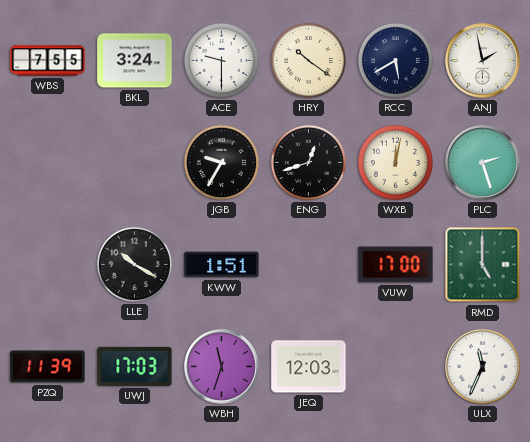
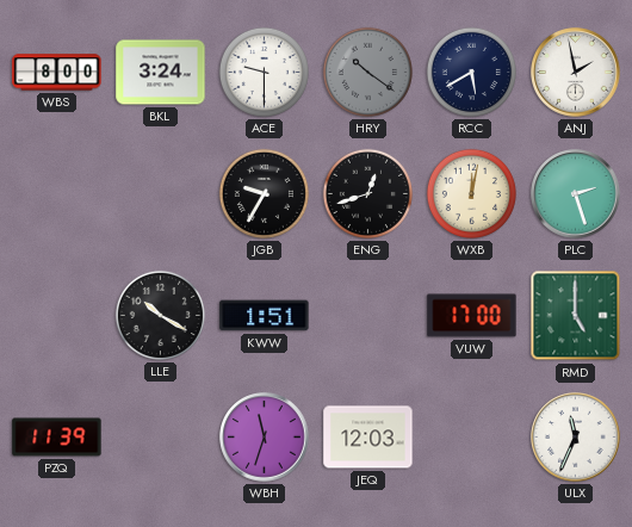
WBS: 7:55 -> 8:00 (57, 73)
HRY dial: cream -> grey (367, 72)
UWJ: 17:03 -> none (135, 366)
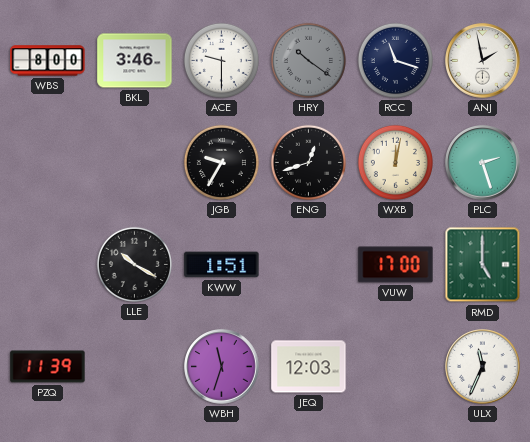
BKL: 3:24 -> 3:46 (135, 61)
RCC: 5:40 -> 11:18 (395, 60)
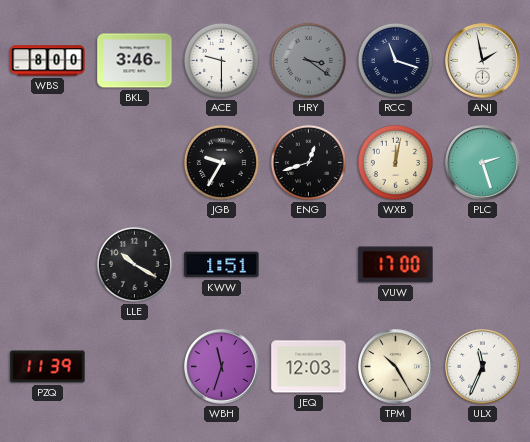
HRY: 10:21 -> 3:21 (308, 60)
RMD: 5:00 -> none (483, 265)
TPM: none -> 10:25 (396, 367)
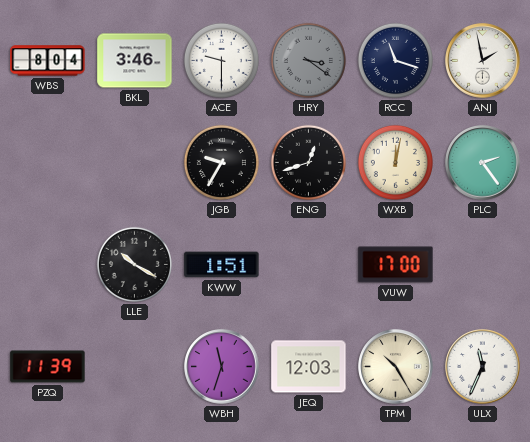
WBS: 8:00 -> 8:04 (48, 61)
PLC: 2:27 -> 2:24 (483, 163)
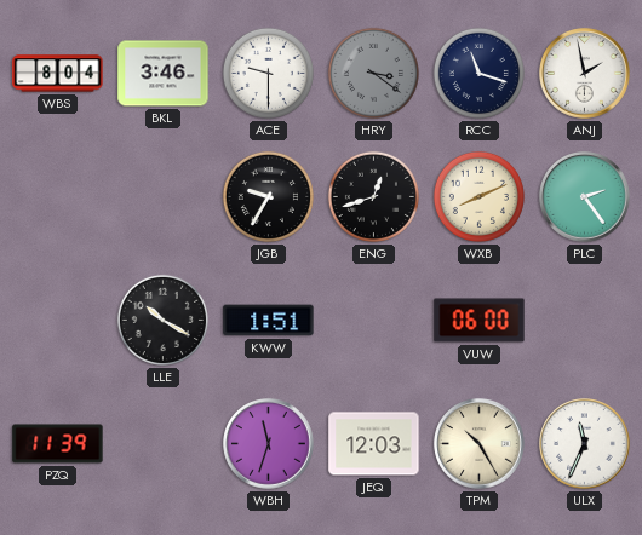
WXB: 12:02 -> 8:11 (478, 196)
VUW: 17:00 -> 06:00 (480, 321)
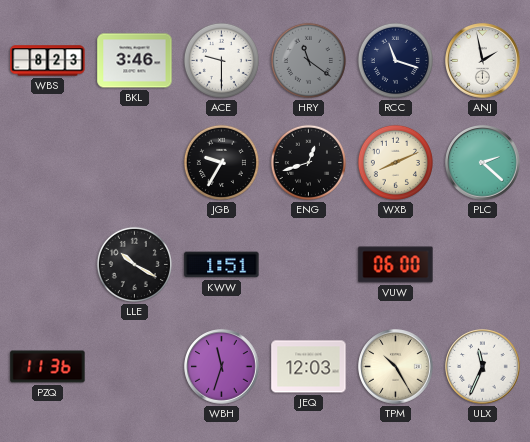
WBS: 8:04 -> 8:23 (48, 61)
HRY: 3:21 -> 11:21 (308, 60)
PLC: 2:24 -> 2:22 (483, 163)
PZQ: 11:39 -> 11:36 (48, 367)
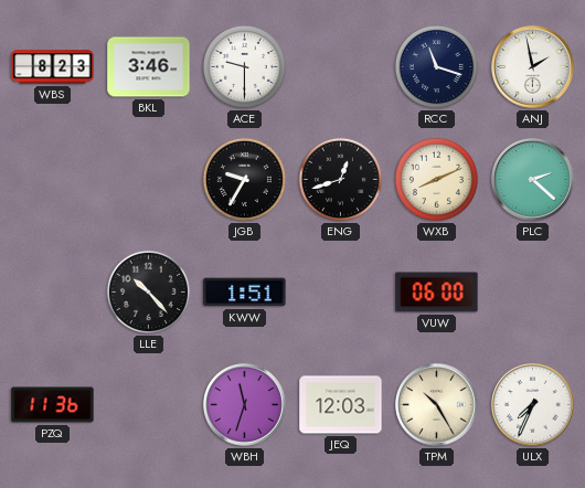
HRY: 11:21 -> none (308, 60)
LLE: 10:20 -> 10:23 (148, 291)
ULX: 11:34 -> 7:34 (533, 405)
